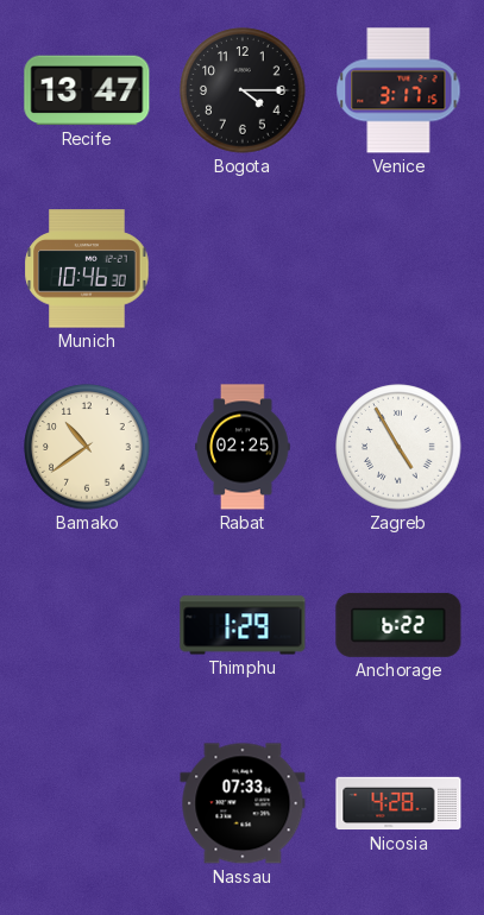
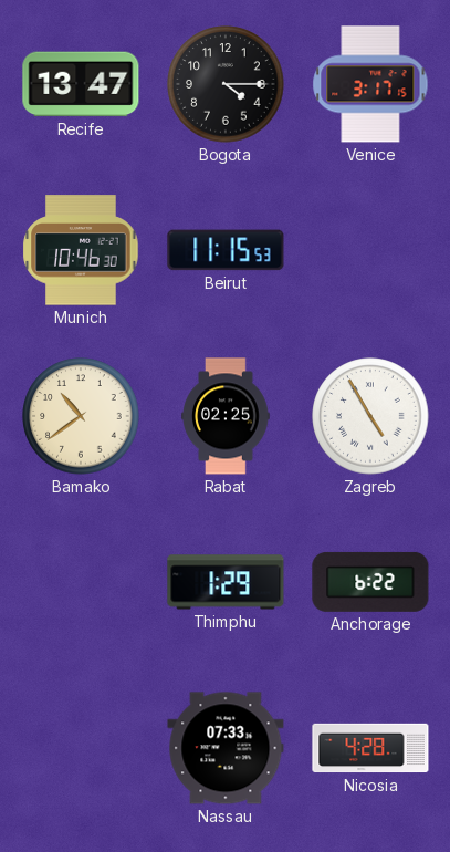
Beirut: none -> 11:15 (226, 250)
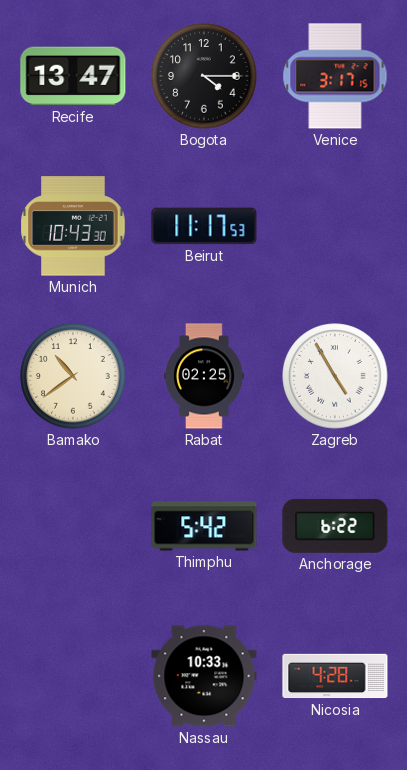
Munich: 10:46 -> 10:43 (73, 226)
Beirut: 11:15 -> 11:17 (204, 226)
Thimphu: 1:29 -> 5:42 (204, 526)
Nassau: 07:33 -> 10:33 (204, 676)
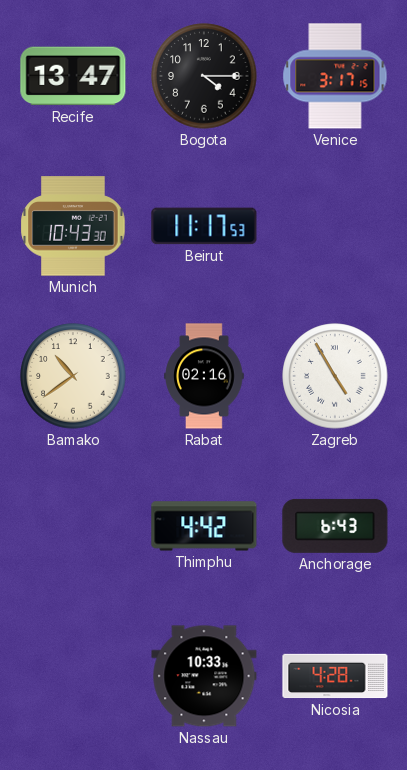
Rabat: 02:25 -> 02:16 (204, 376)
Thimphu: 5:42 -> 4:42 (204, 526)
Anchorage: 6:22 -> 6:43 (335, 526)
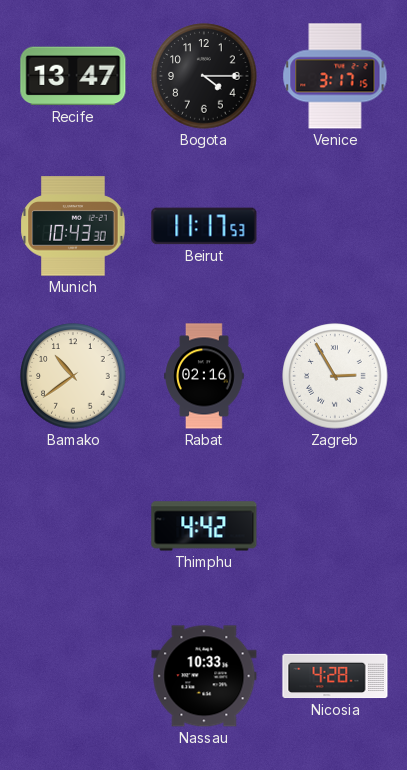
Zagreb: 4:55 -> 2:55 (335, 376)
Anchorage: 6:43 -> none (335, 526)
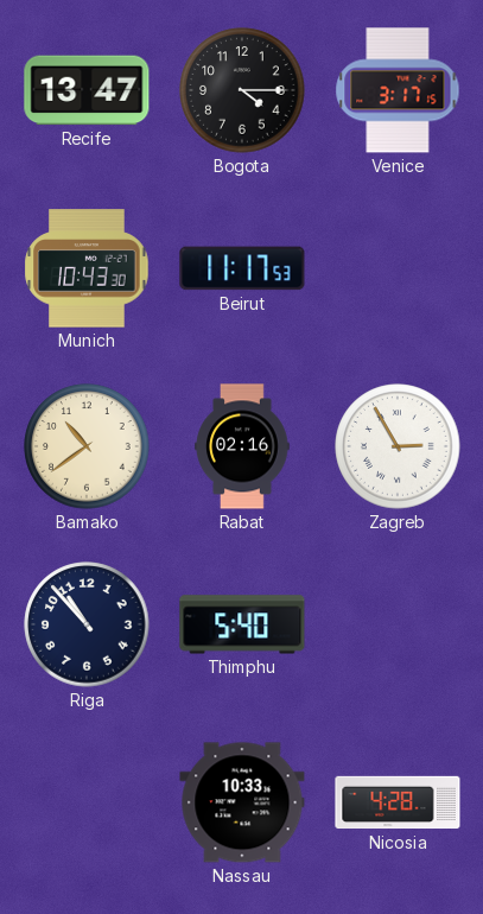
Riga: none -> 10:53 (87, 624)
Thimphu: 4:42 -> 5:40 (242, 624)
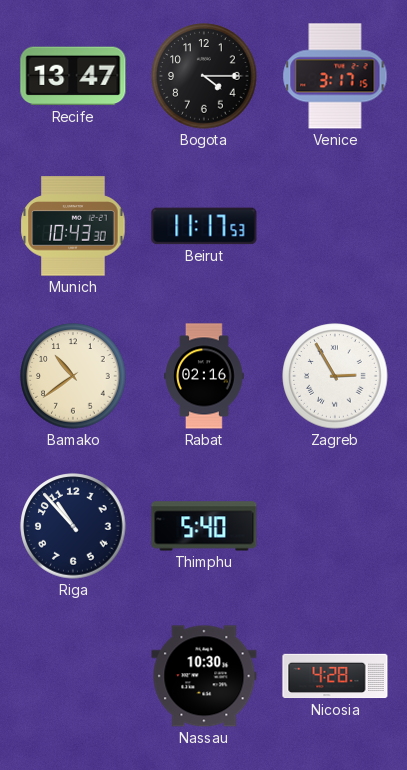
Nassau: 10:33 -> 10:30 (204, 676)
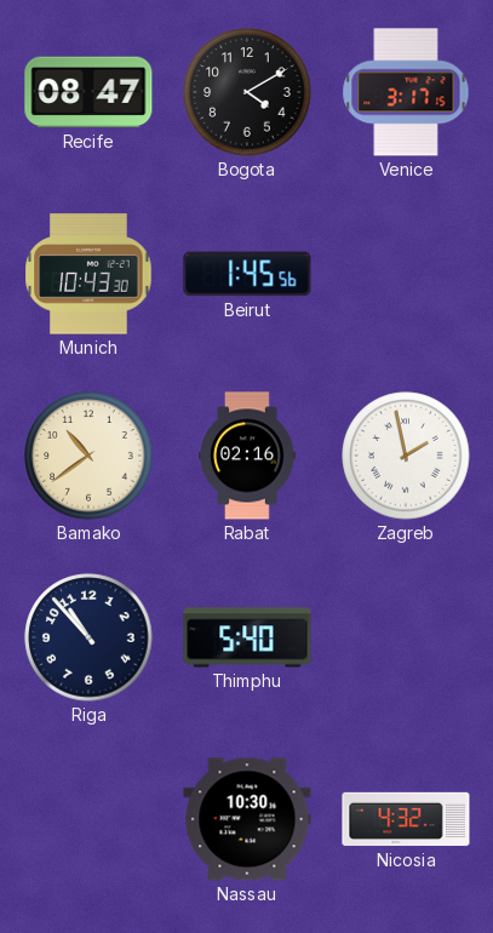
Recife: 13:47 -> 08:47 (88, 92)
Bogota: 4:15 -> 4:10 (247, 92)
Beirut: 11:17 -> 1:45 (247, 274)
Zagreb: 2:55 -> 1:58 (406, 456)
Nicosia: 4:28 -> 4:32 (406, 819)
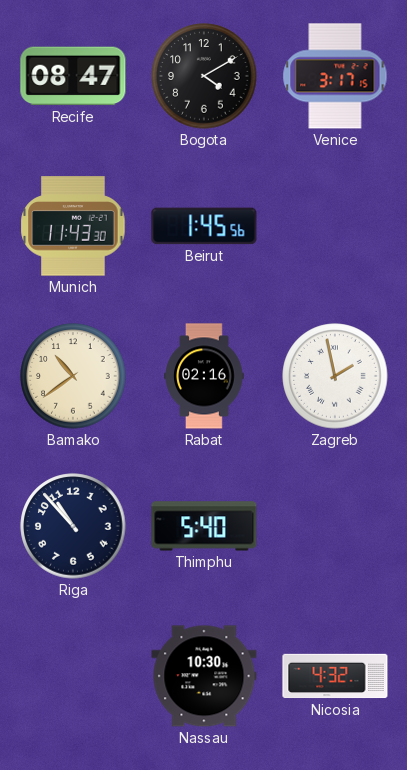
Munich: 10:43 -> 11:43 (73, 226)
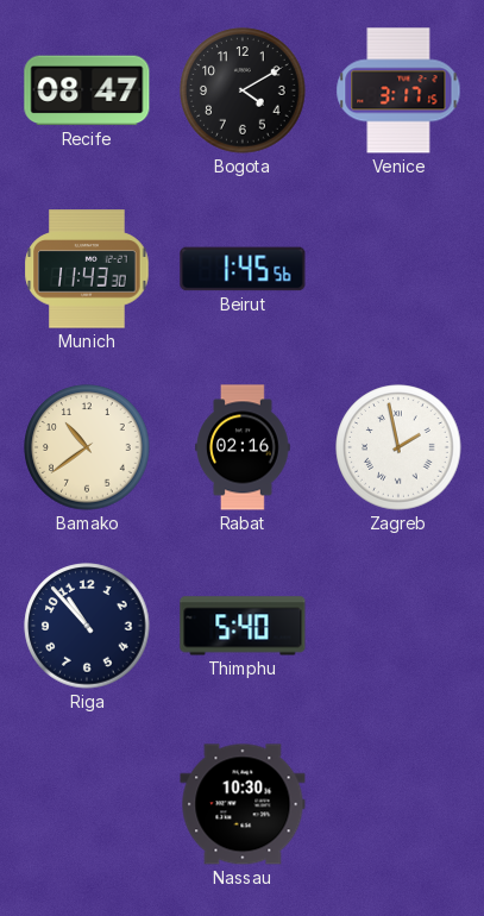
Nicosia: 4:32 -> none (335, 676)
